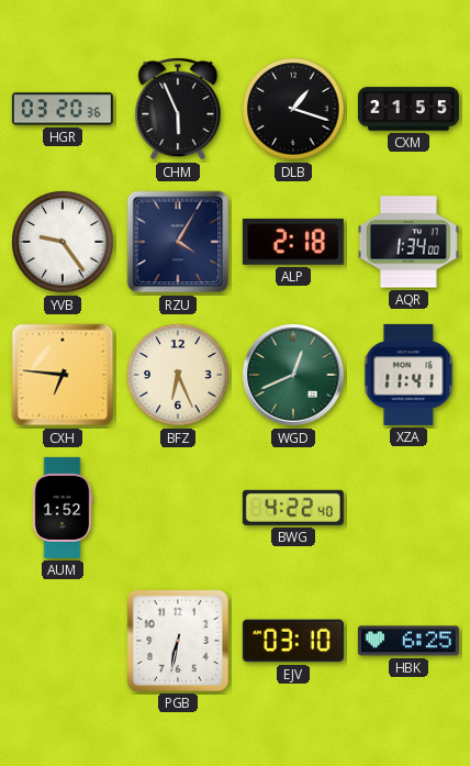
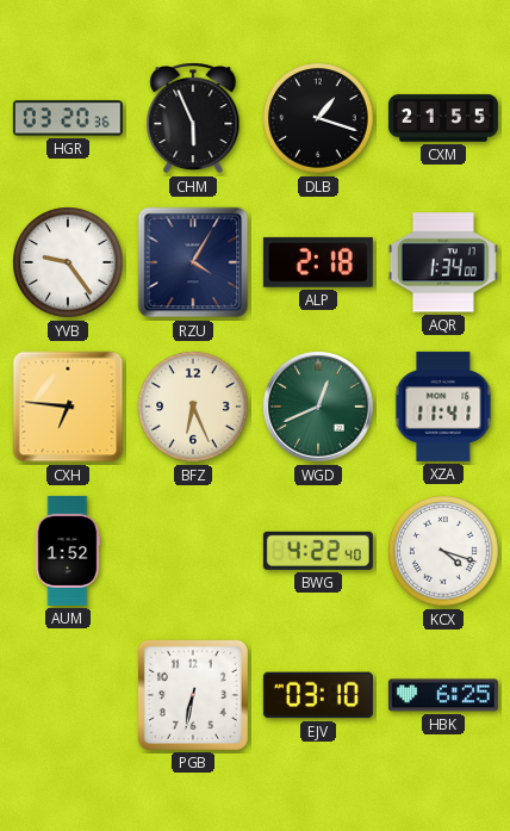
KCX: none -> 4:18 (443, 551)
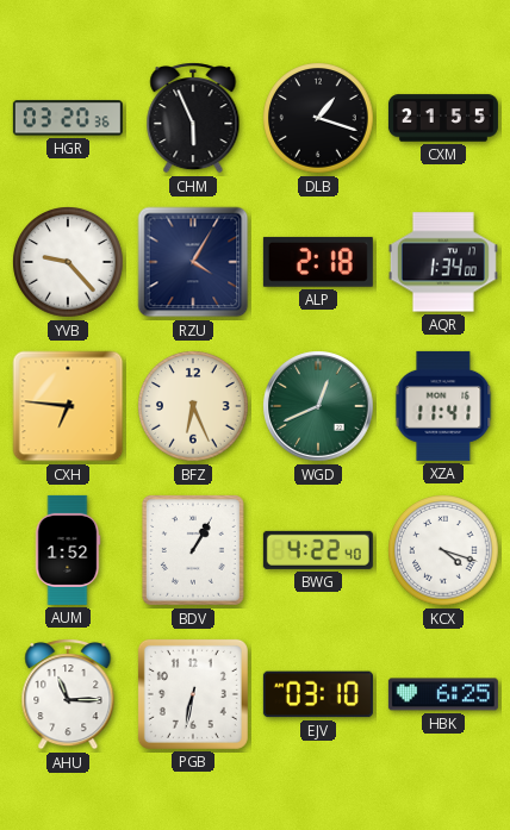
YVB: 9:24 -> 9:23 (68, 262)
BDV: none -> 1:05 (193, 551)
AHU: none -> 11:15 (68, 694)
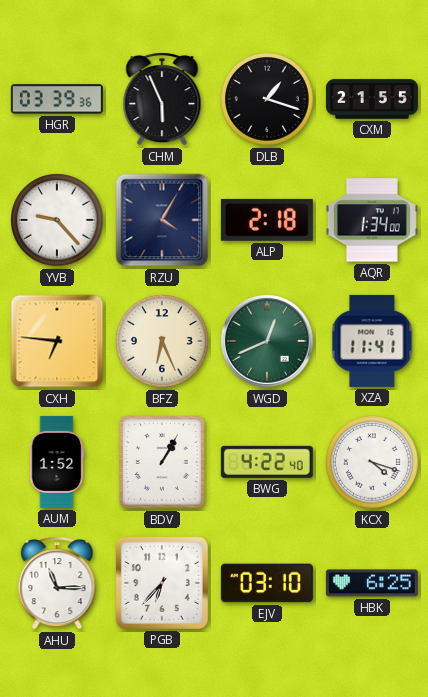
HGR: 03:20 -> 03:39 (57, 99)
PGB: 6:32 -> 6:37 (162, 583)
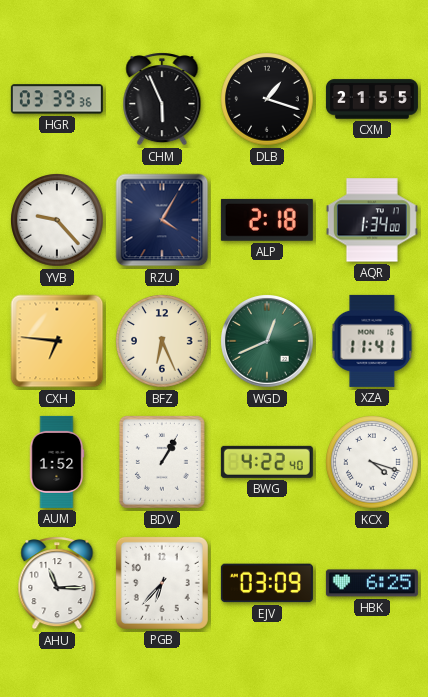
EJV: 03:10 -> 03:09 (267, 583)
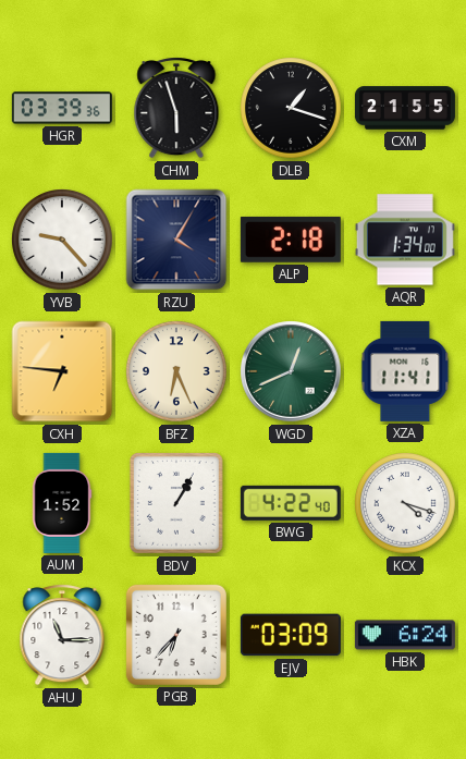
CHM: 5:56 -> 5:57 (176, 108)
HBK: 6:25 -> 6:24 (405, 635)
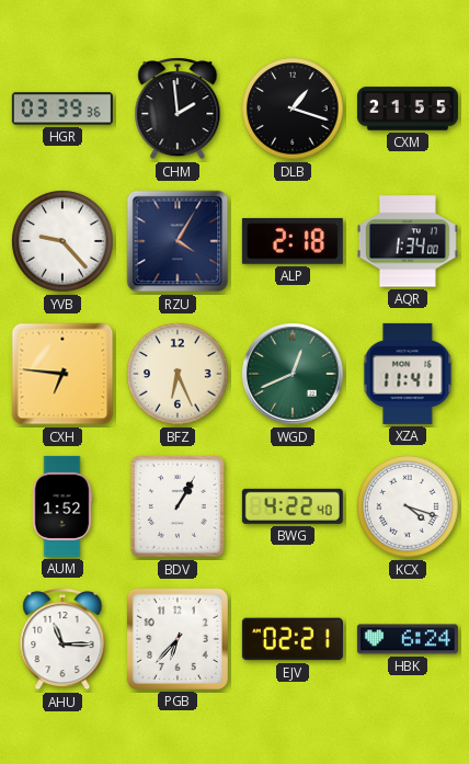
CHM: 5:57 -> 1:59 (178, 109)
EJV: 03:09 -> 02:21 (293, 639)
